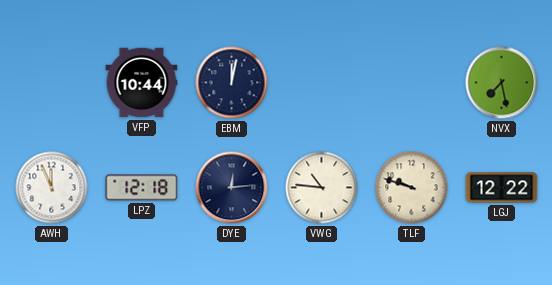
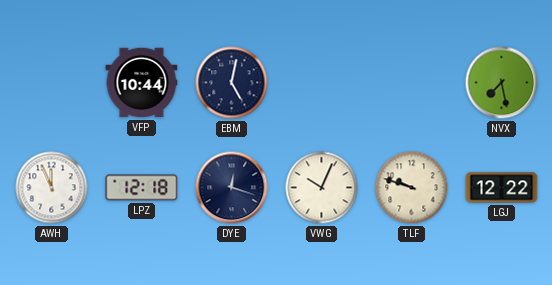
EBM: 12:02 -> 5:02 (232, 83)
DYE: 12:14 -> 12:18 (232, 188)
VWG: 10:46 -> 10:04 (322, 188)
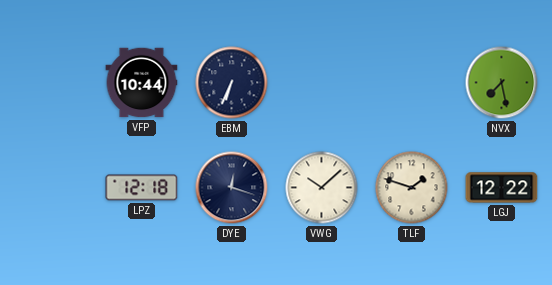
EBM: 5:02 -> 6:34 (232, 83)
AWH: 11:56 -> none (52, 188)
VWG: 10:04 -> 10:08 (322, 188)
TLF: 9:48 -> 1:48 (412, 188)
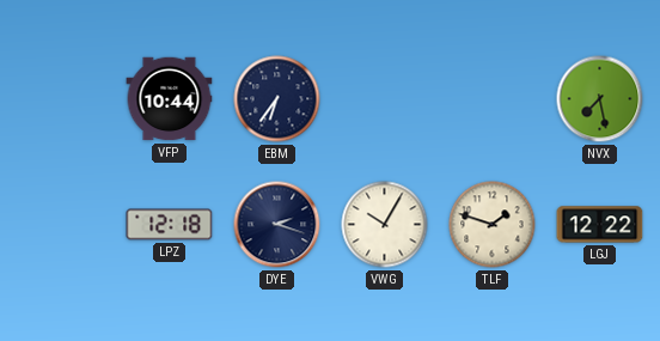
EBM: 6:34 -> 6:36 (277, 99)
DYE: 12:18 -> 2:18 (277, 225)
VWG: 10:08 -> 10:05 (385, 225)
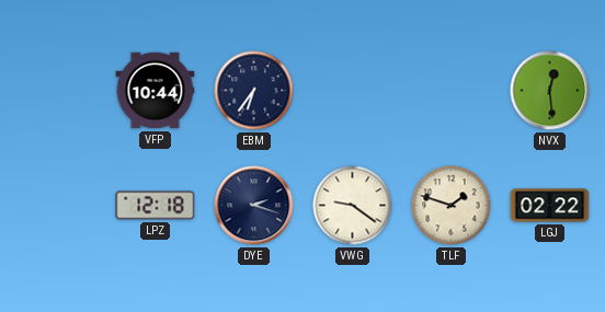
NVX: 7:28 -> 12:29 (550, 91)
VWG: 10:05 -> 9:21 (353, 206)
LGJ: 12:22 -> 02:22 (550, 206)
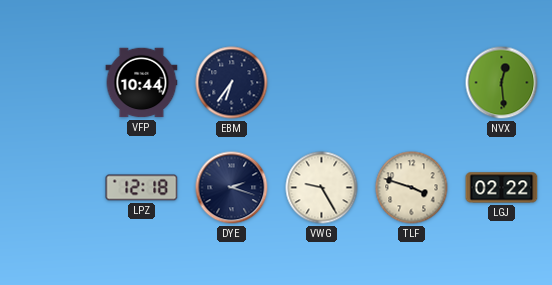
VWG: 9:21 -> 9:25 (322, 188)
TLF: 1:48 -> 3:48 (412, 188)
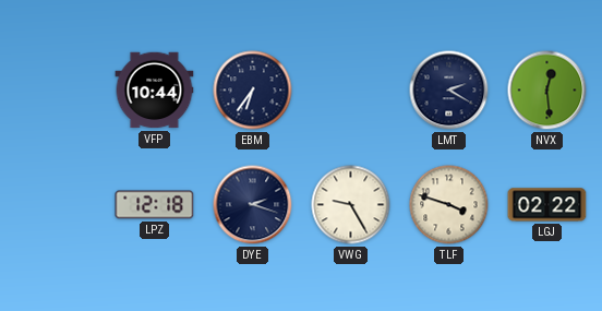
LMT: none -> 2:20 (449, 91)
